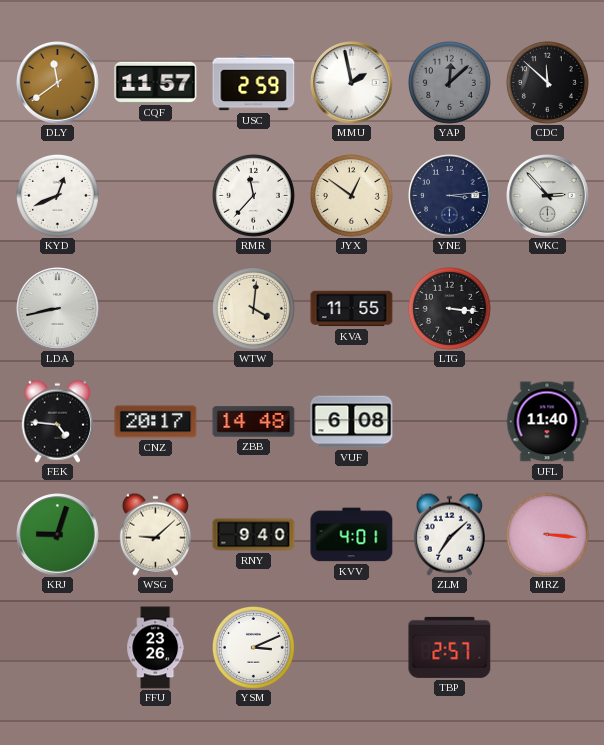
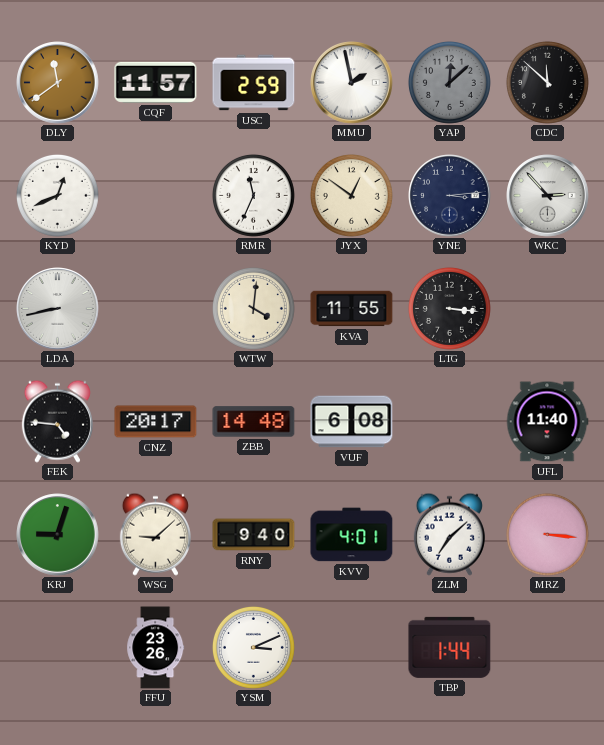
RMR: 11:37 -> 11:34 (253, 195)
TBP: 2:57 -> 1:44 (450, 647)
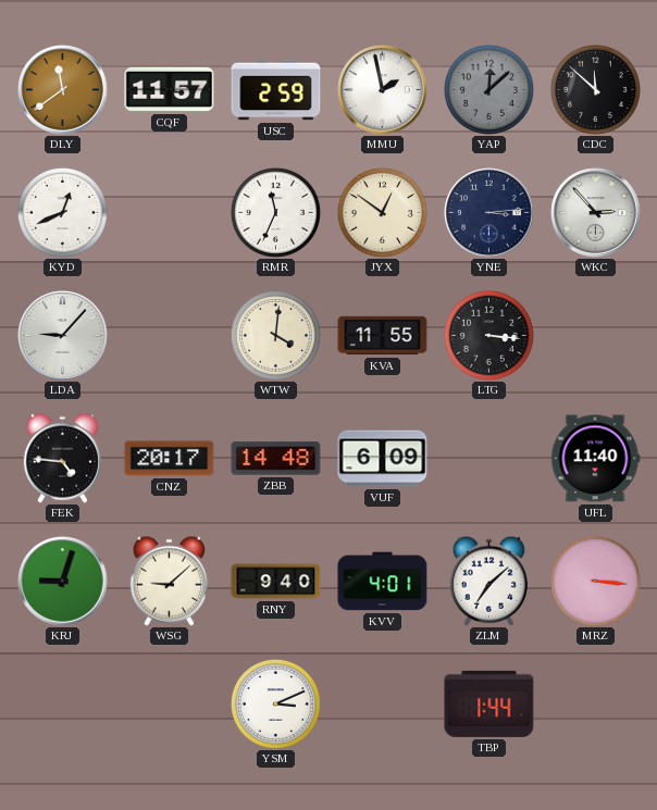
LDA: 8:43 -> 9:07 (63, 336)
VUF: 6:08 -> 6:09 (383, 459)
FFU: 23:26 -> none (156, 648)
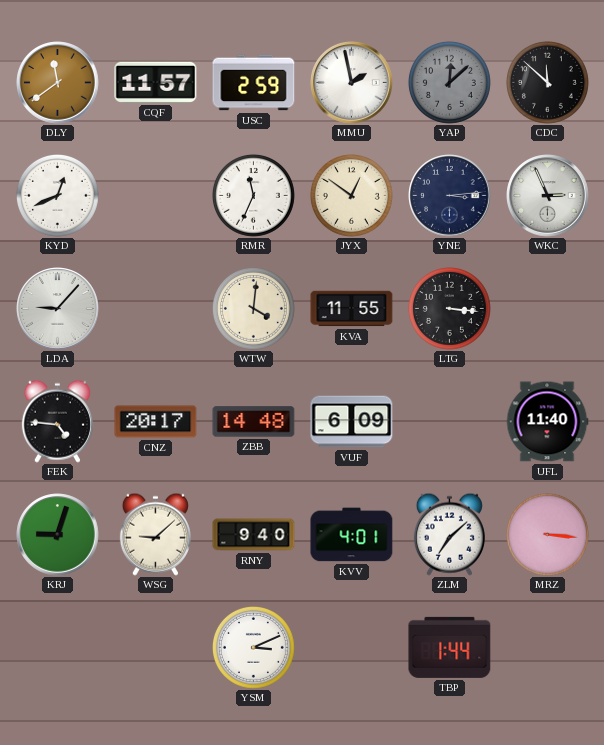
WKC: 2:53 -> 2:56 (548, 196)
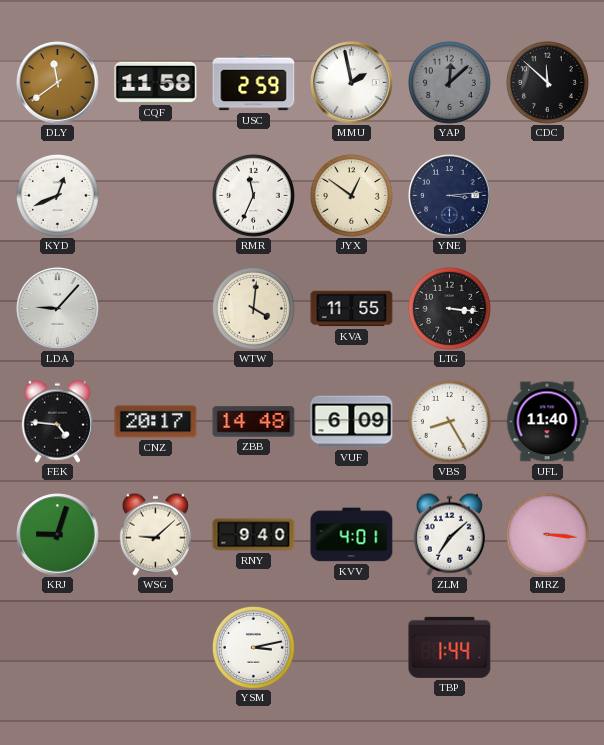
CQF: 11:57 -> 11:58 (156, 82)
WKC: 2:56 -> none (548, 196)
VBS: none -> 8:25 (449, 421)
YSM: 3:11 -> 3:13 (253, 647)
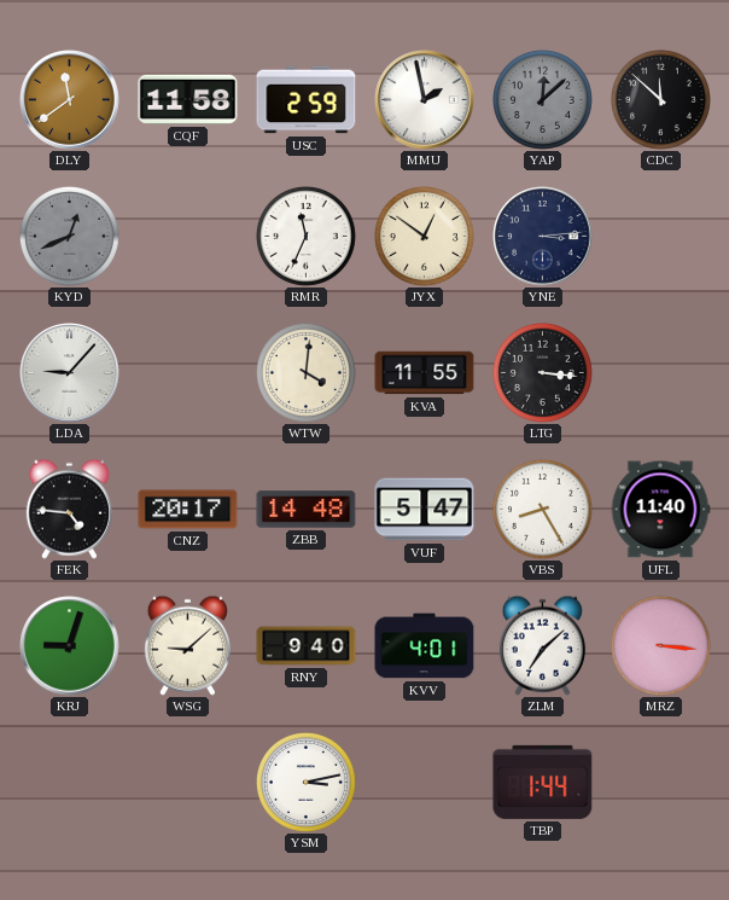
KYD dial: white -> grey (69, 236)
VUF: 6:09 -> 5:47 (425, 510)
